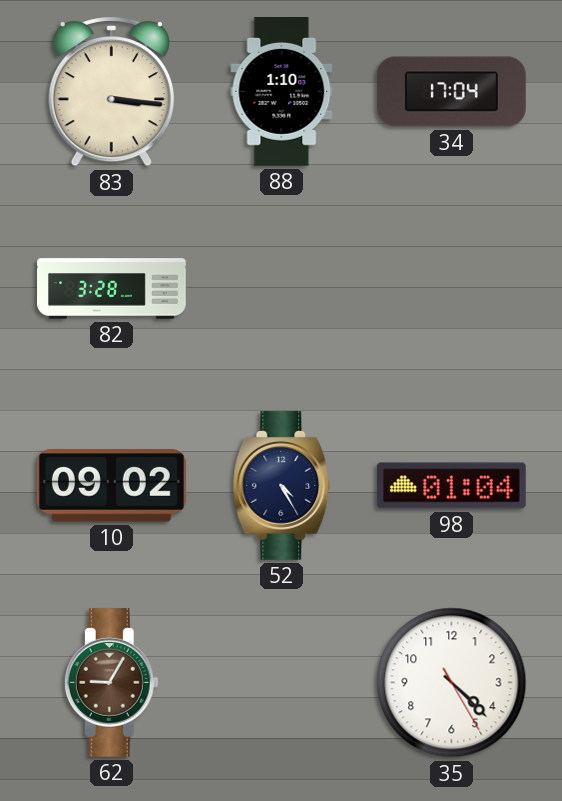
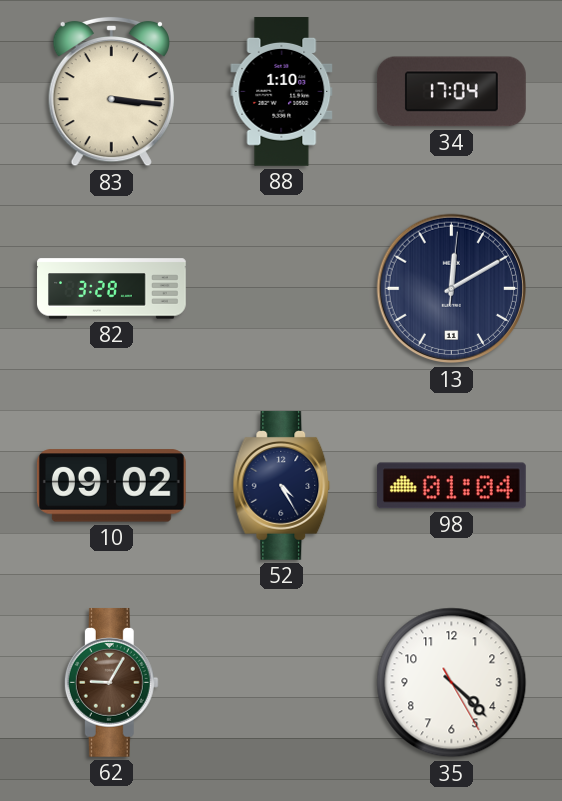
13: none -> 12:10 (452, 289)
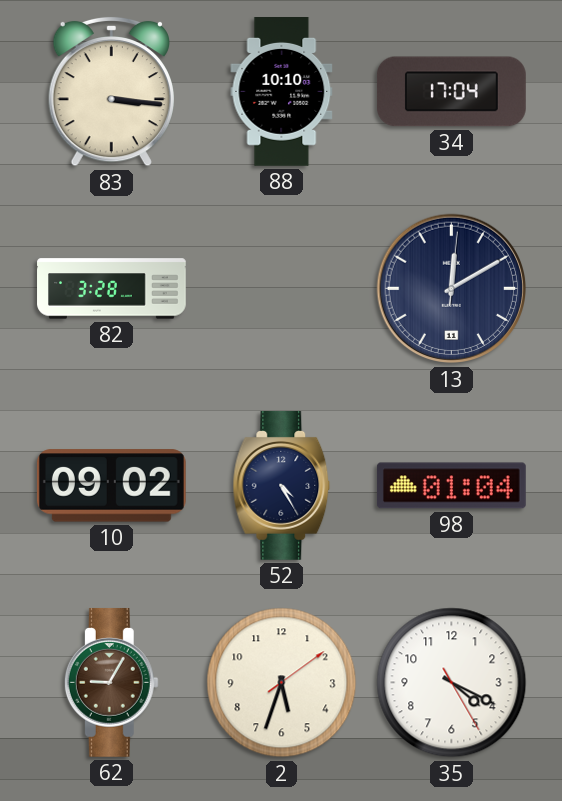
88: 1:10 -> 10:10 (282, 92)
2: none -> 5:33 (282, 683)
35: 4:22 -> 4:19 (452, 683)
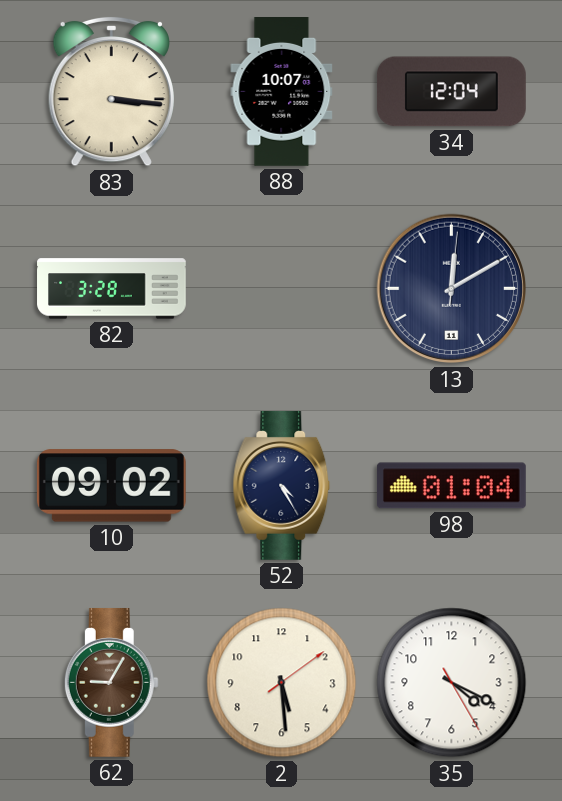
88: 10:10 -> 10:07 (282, 92)
34: 17:04 -> 12:04 (451, 92)
2: 5:33 -> 5:29 (282, 683)
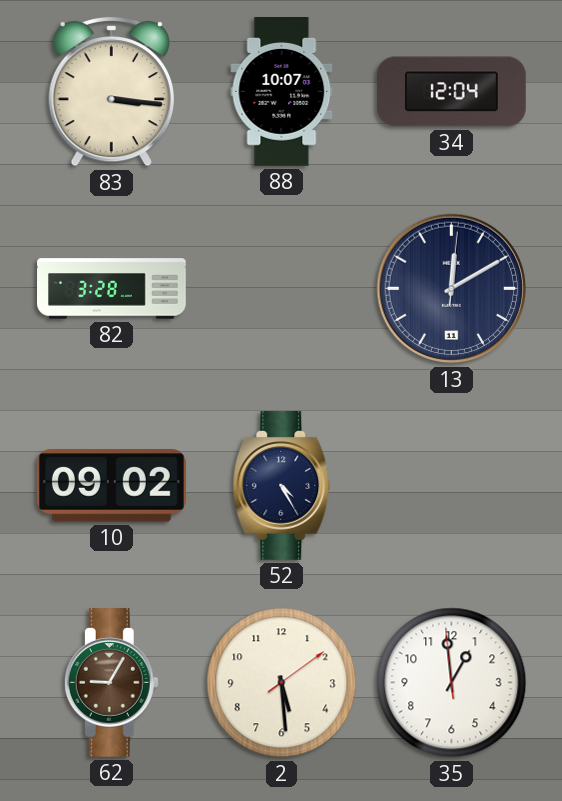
98: 01:04 -> none (451, 486)
35: 4:19 -> 12:58 (452, 683)
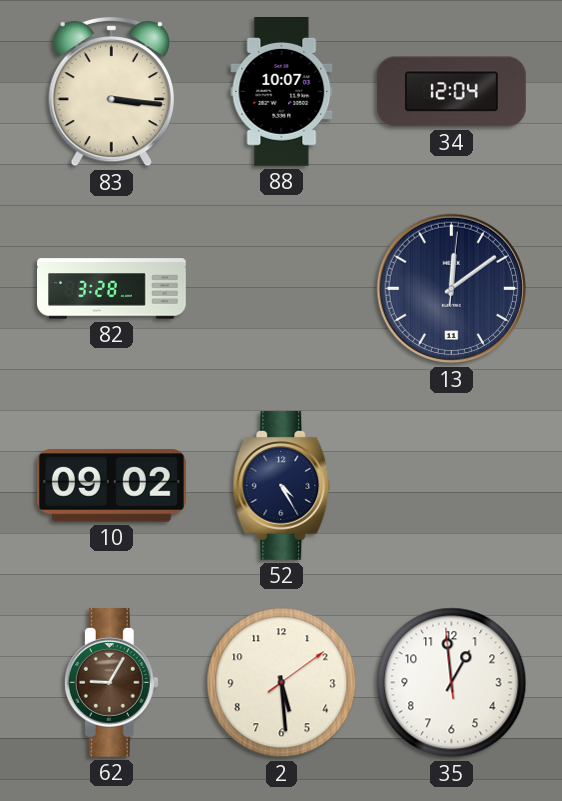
13: 12:10 -> 12:09 (452, 289)
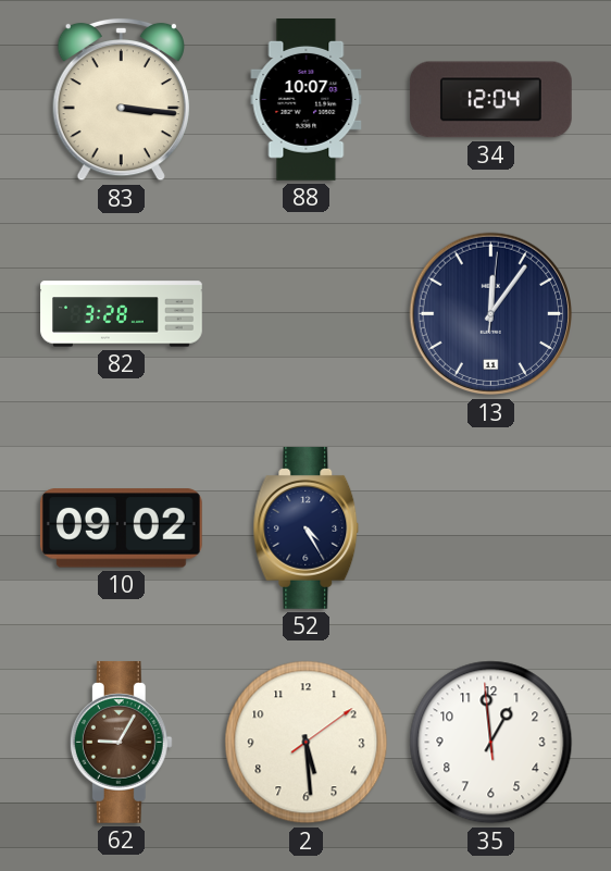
13: 12:09 -> 12:06 (491, 314)
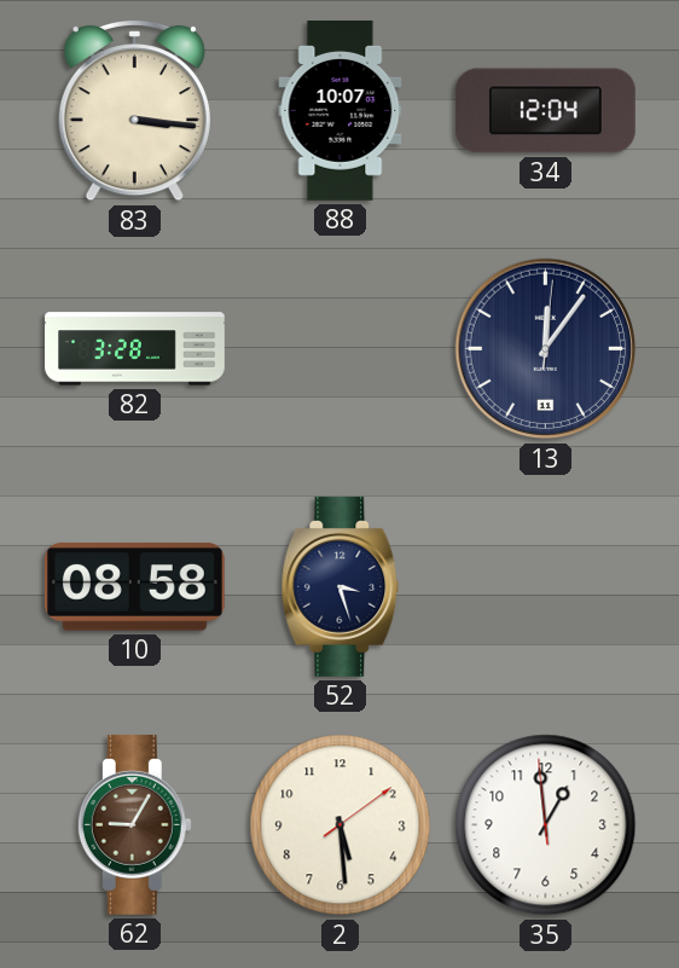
10: 09:02 -> 08:58 (134, 587)
52: 4:25 -> 3:27 (341, 586)
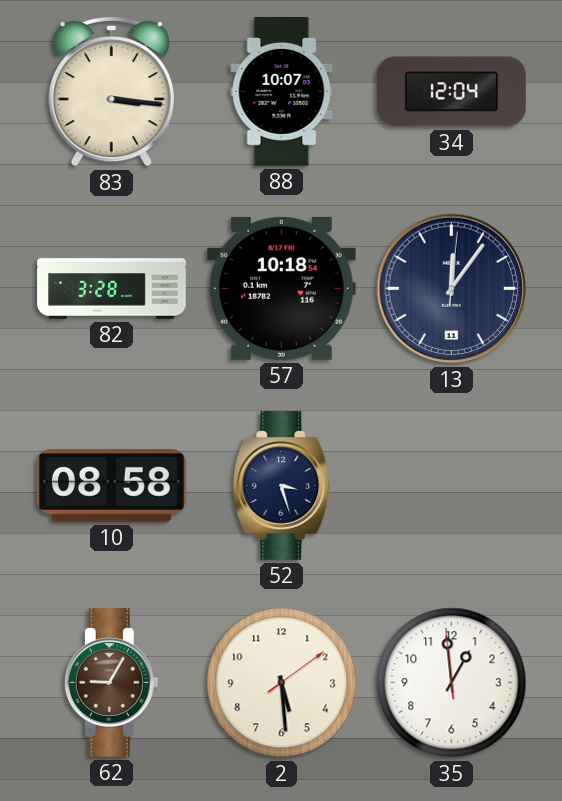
57: none -> 10:18 (281, 288)
